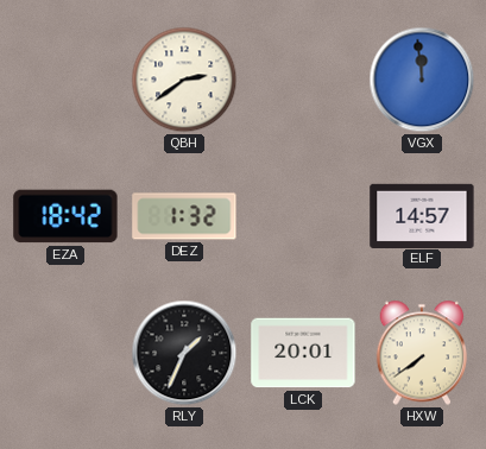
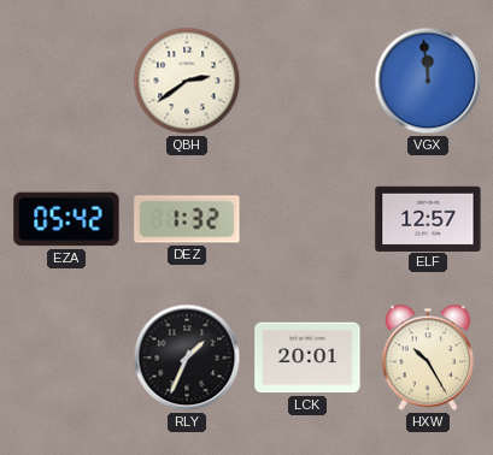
EZA: 18:42 -> 05:42 (66, 219)
ELF: 14:57 -> 12:57 (428, 218)
HXW: 7:39 -> 10:25 (428, 357)
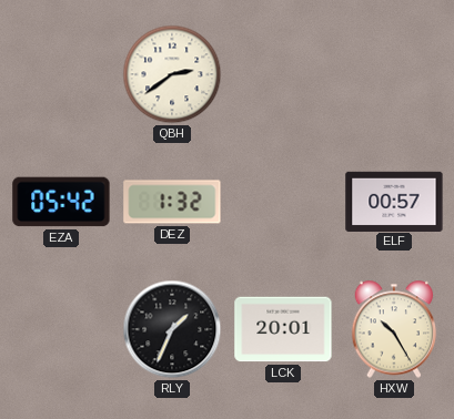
VGX: 11:59 -> none (428, 81)
ELF: 12:57 -> 00:57 (394, 201)
